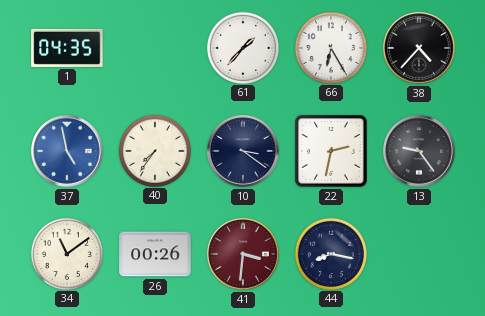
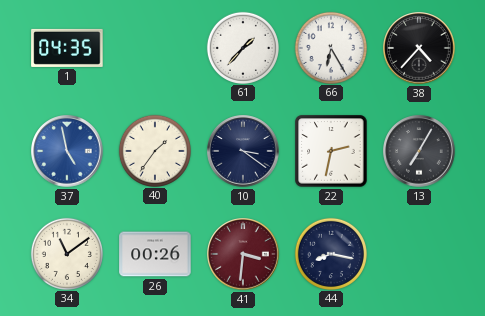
40: 7:36 -> 1:36 (154, 150)
13: 9:24 -> 7:05 (419, 151)
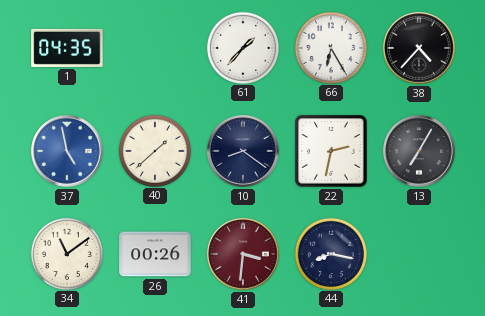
40: 1:36 -> 1:38 (154, 150)
10: 3:21 -> 8:21 (243, 151)
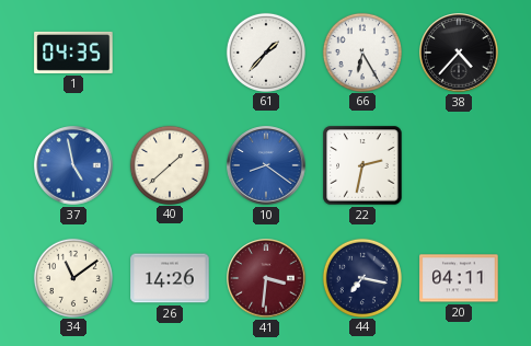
10 dial: navy -> blue (266, 165)
13: 7:05 -> none (419, 151)
26: 00:26 -> 14:26 (170, 278)
44: 8:17 -> 7:17 (361, 277)
20: none -> 04:11 (459, 278)
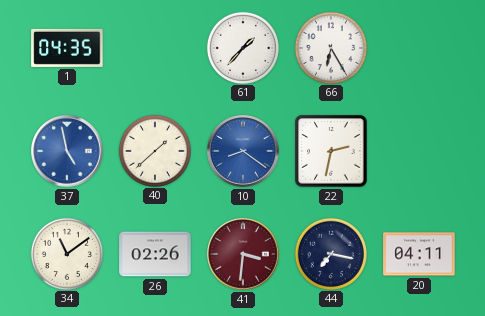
38: 4:37 -> none (459, 53)
26: 14:26 -> 02:26 (155, 254)
